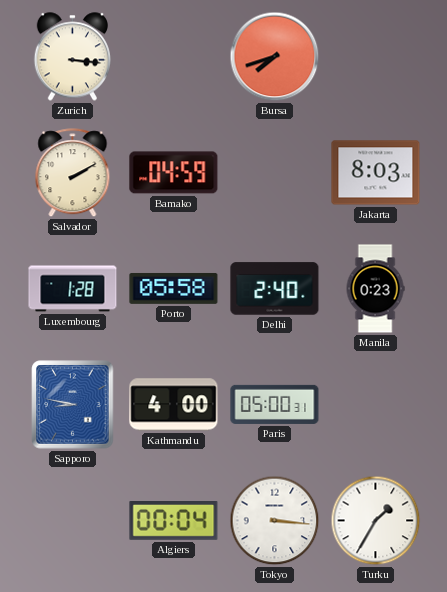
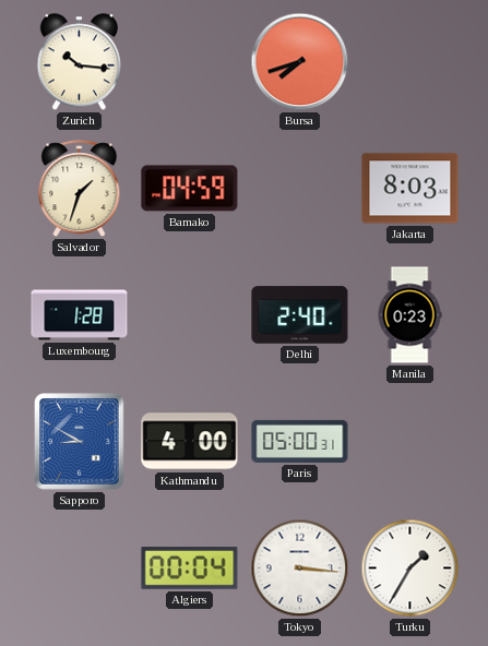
Zurich: 3:16 -> 10:16 (79, 62)
Salvador: 2:10 -> 1:33 (80, 189)
Porto: 05:58 -> none (174, 288)
Sapporo: 8:47 -> 8:50 (80, 442)
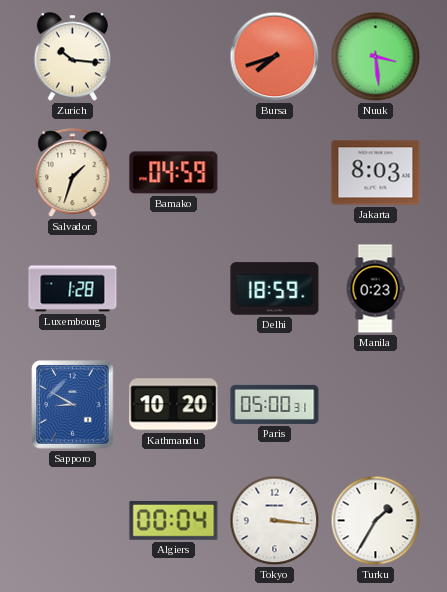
Nuuk: none -> 3:29 (376, 57)
Delhi: 2:40 -> 18:59 (275, 289)
Kathmandu: 4:00 -> 10:20 (174, 405)
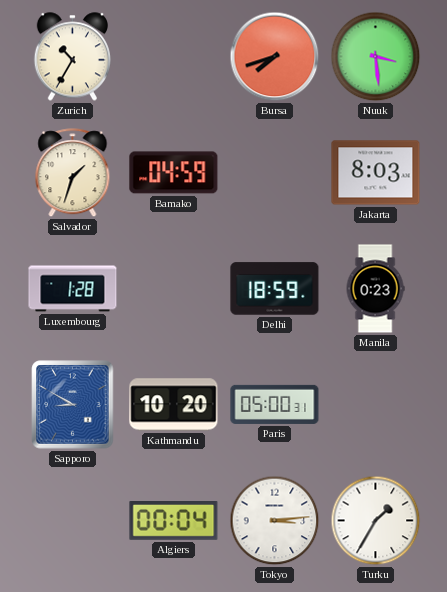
Zurich: 10:16 -> 10:35 (72, 57)
Tokyo: 3:16 -> 3:14 (275, 521)
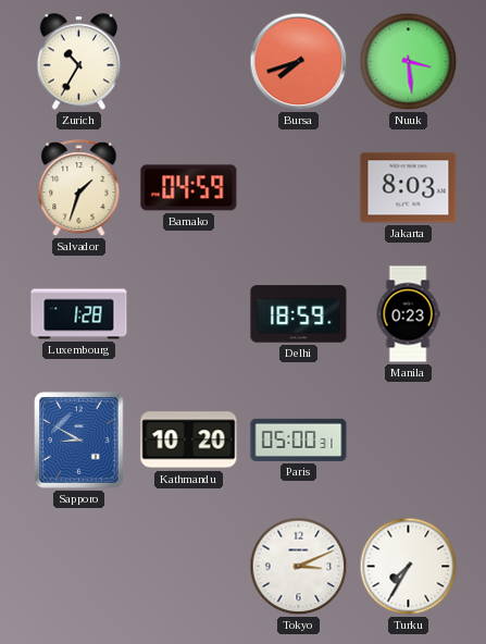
Algiers: 00:04 -> none (174, 521)
Tokyo: 3:14 -> 3:11 (299, 567)
Turku: 1:35 -> 7:35 (409, 567)
